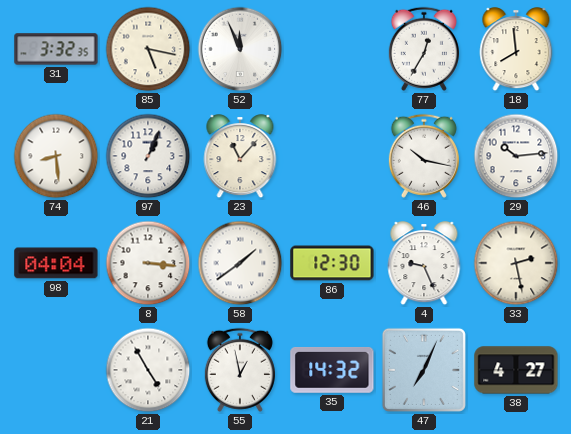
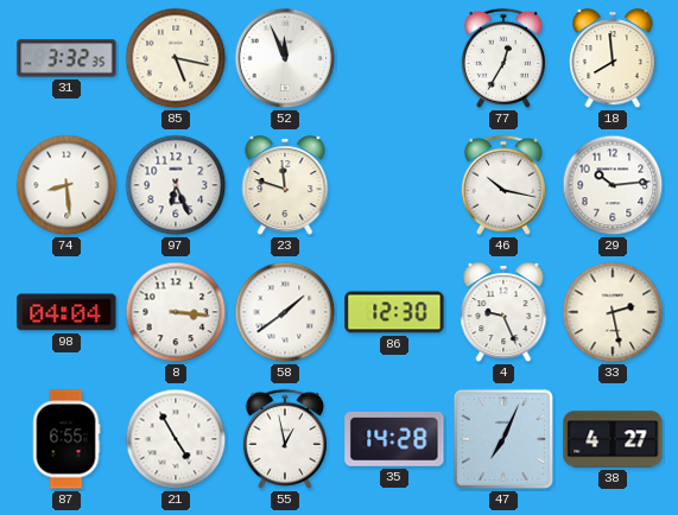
97: 1:04 -> 6:26 (176, 185)
23: 11:07 -> 11:48 (285, 186)
87: none -> 6:55 (66, 439)
35: 14:32 -> 14:28 (394, 439)
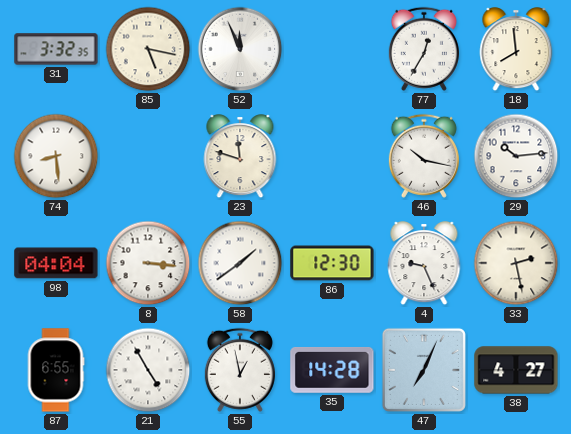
97: 6:26 -> none (176, 185)
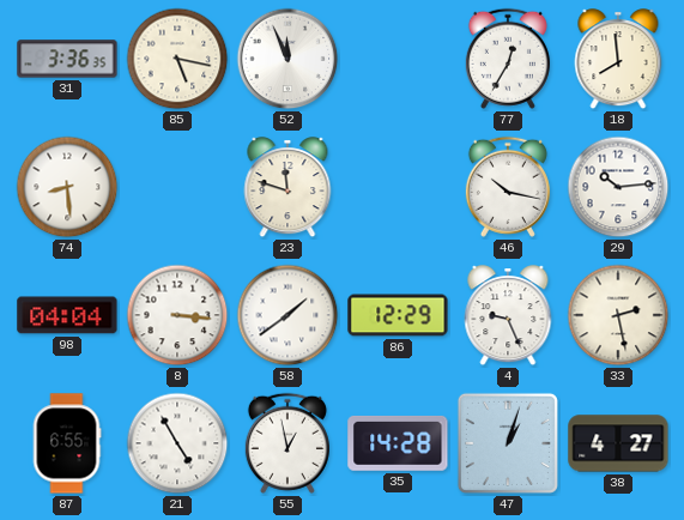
31: 3:32 -> 3:36 (67, 59)
86: 12:30 -> 12:29 (398, 315)
47: 7:04 -> 1:03 (508, 443)
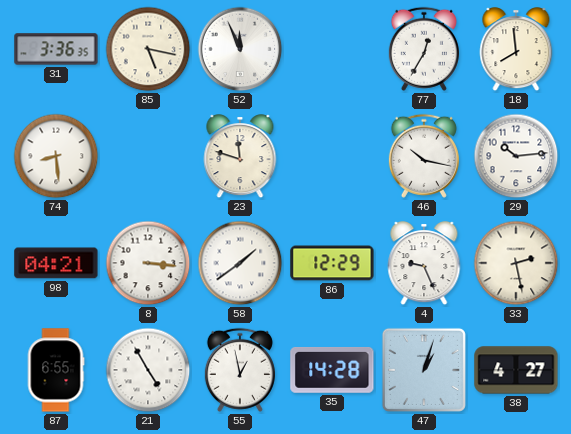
98: 04:04 -> 04:21 (56, 263)
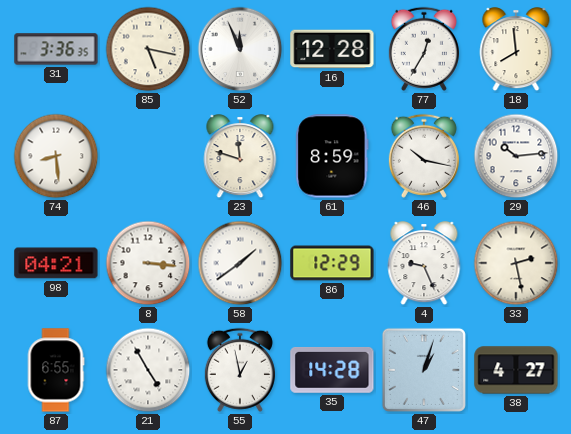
16: none -> 12:28 (332, 49)
61: none -> 8:59 (332, 156)
